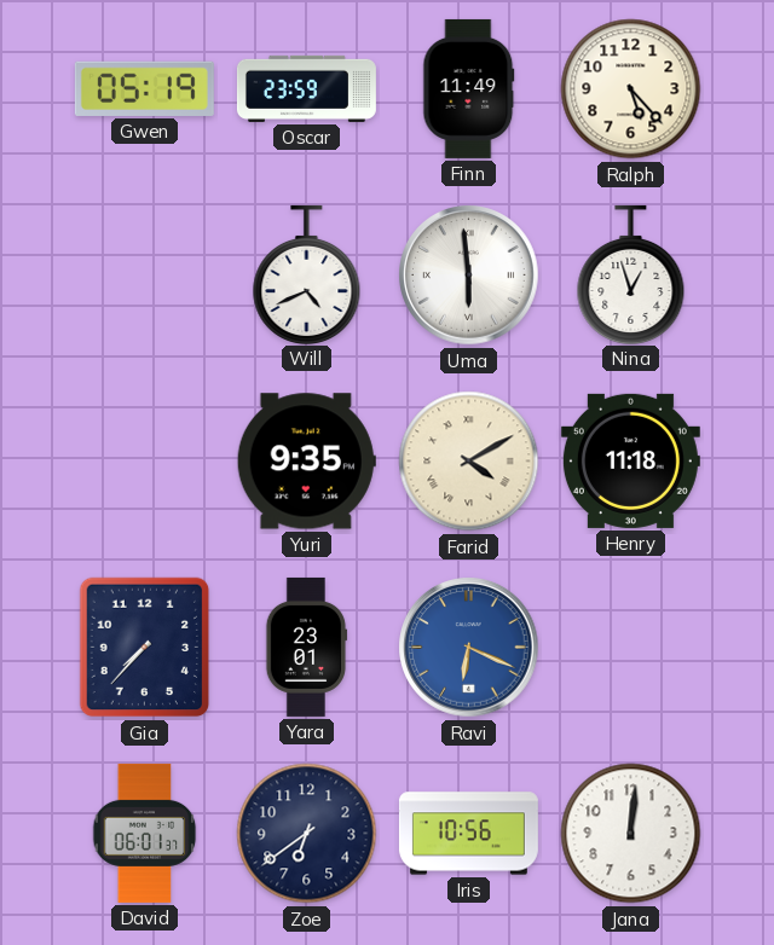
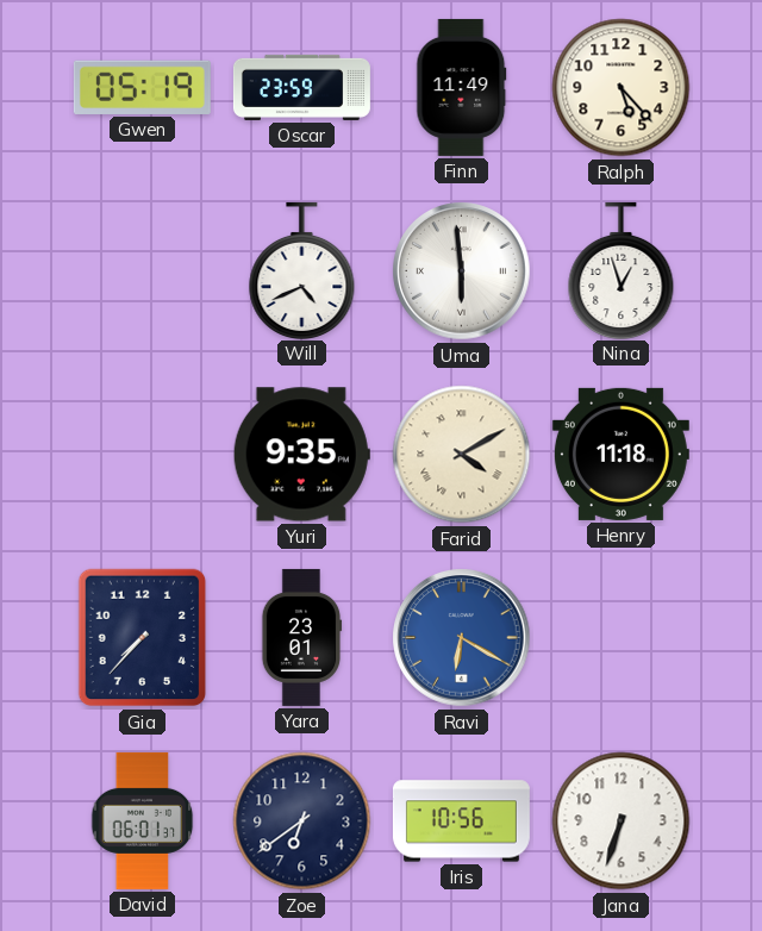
Ravi: 6:19 -> 6:20 (462, 638)
Jana: 12:01 -> 6:33 (622, 821)
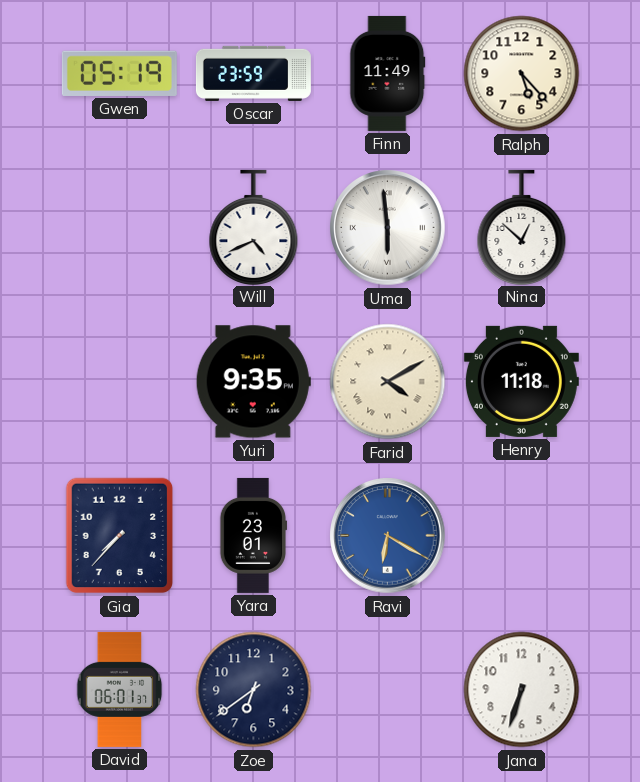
Nina: 12:57 -> 12:52 (522, 227)
Iris: 10:56 -> none (461, 821)
